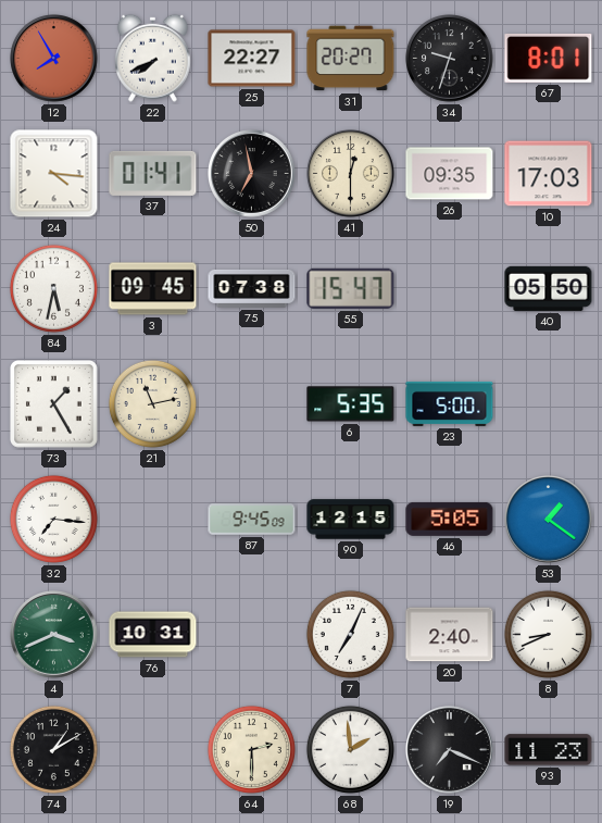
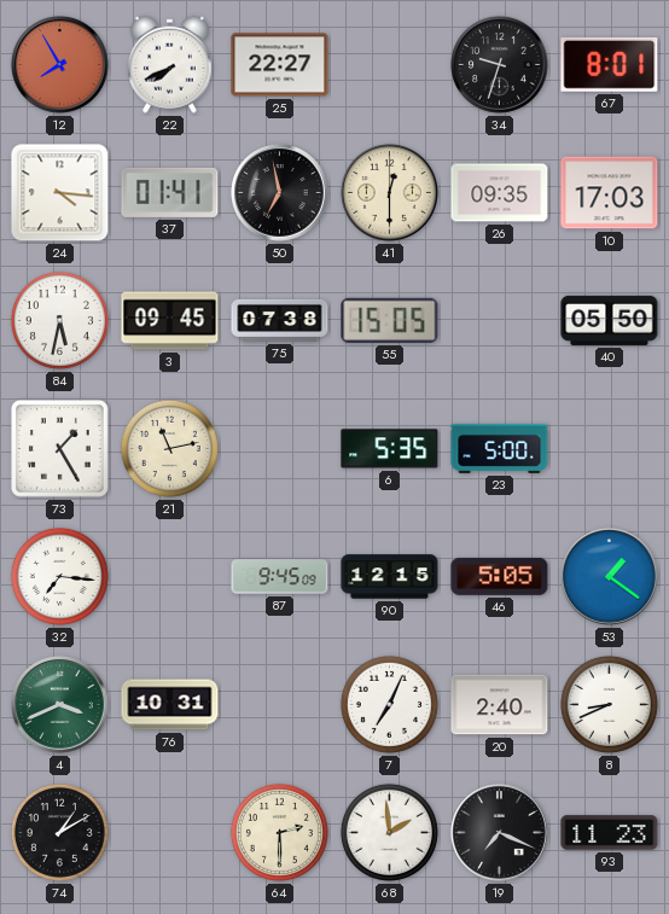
31: 20:27 -> none (351, 59)
55: 15:47 -> 15:05 (390, 320)
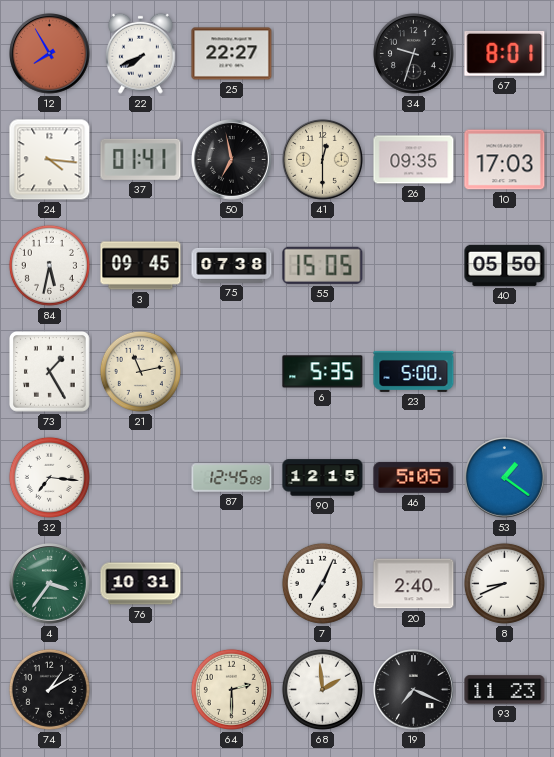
87: 9:45 -> 12:45 (232, 478)
4: 3:41 -> 3:36 (50, 584)
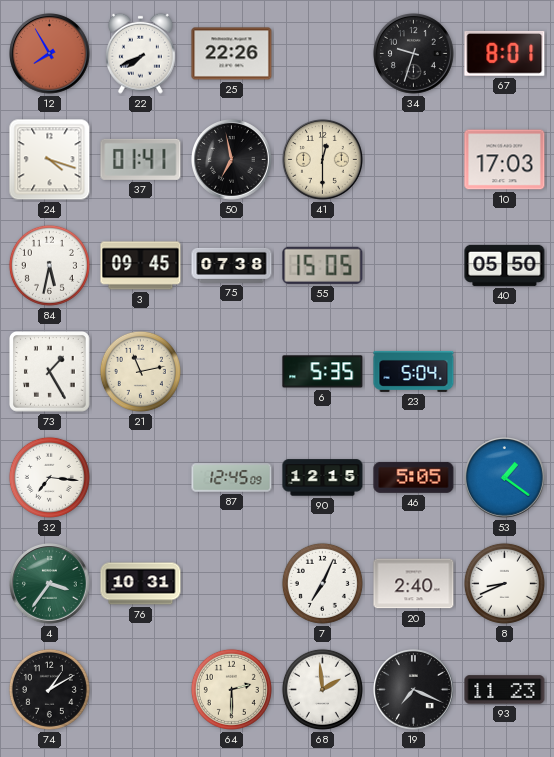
25: 22:27 -> 22:26 (232, 54)
24: 4:16 -> 4:18 (50, 160)
26: 09:35 -> none (414, 160)
23: 5:00 -> 5:04 (414, 371)
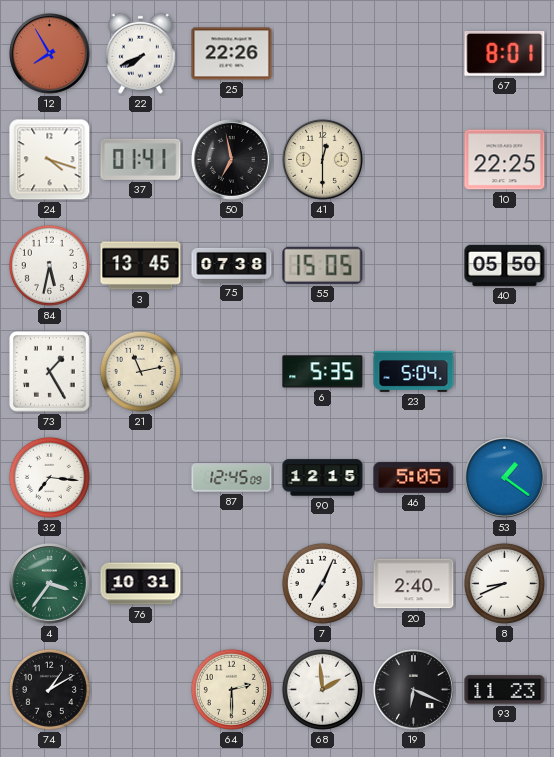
34: 9:33 -> none (414, 54)
10: 17:03 -> 22:25 (505, 160)
3: 09:45 -> 13:45 (141, 266)
19: 7:19 -> 6:19 (414, 690)
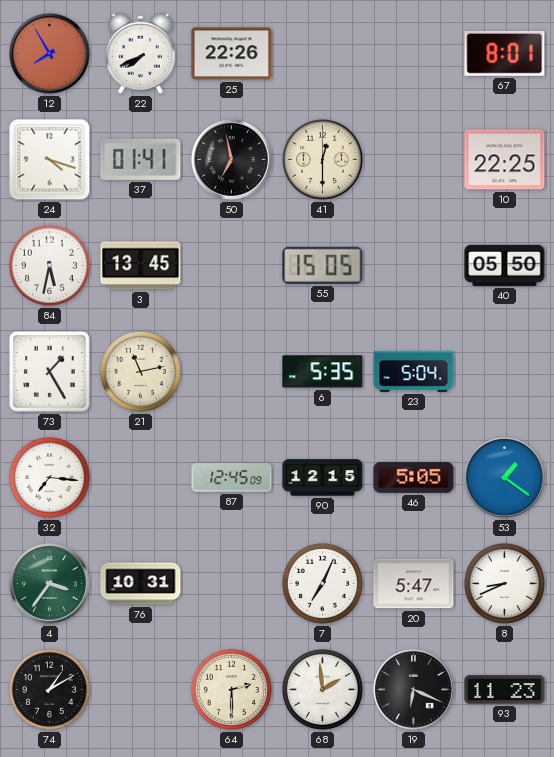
75: 07:38 -> none (232, 265)
20: 2:40 -> 5:47 (414, 584)
